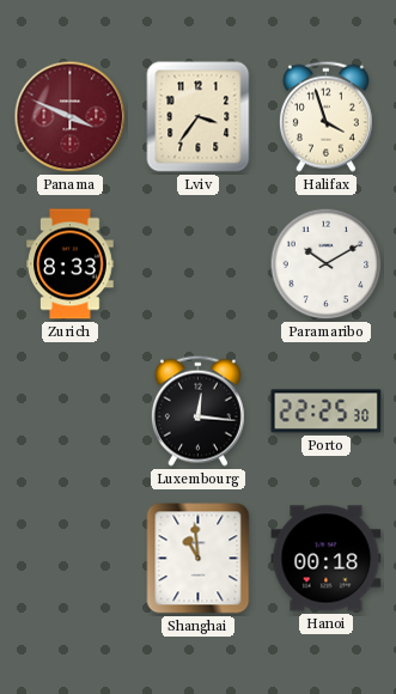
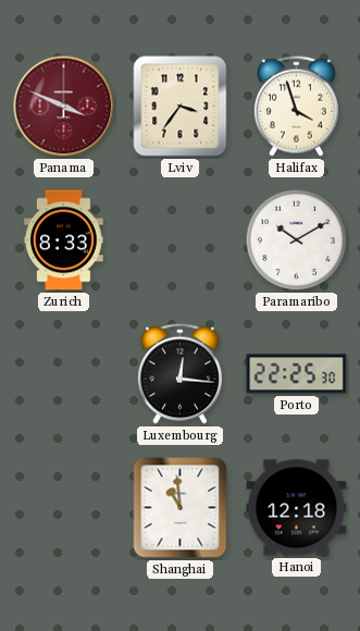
Hanoi: 00:18 -> 12:18 (297, 508)
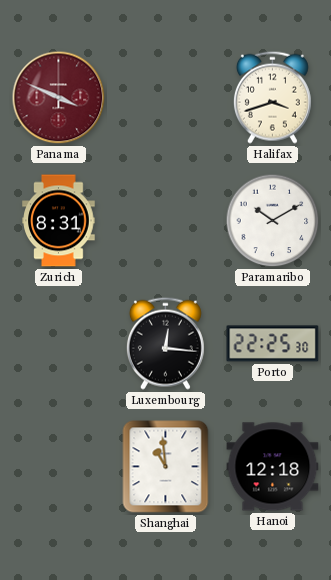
Lviv: 3:36 -> none (181, 107)
Halifax: 3:57 -> 3:42 (272, 97)
Zurich: 8:33 -> 8:31 (59, 221)
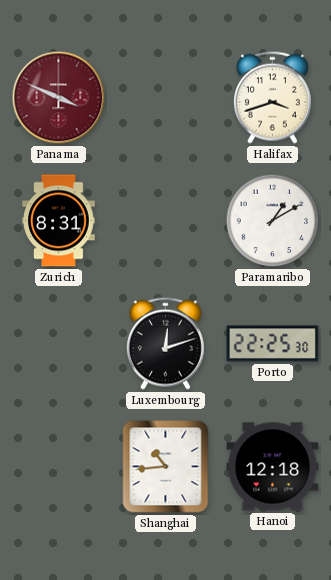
Paramaribo: 10:10 -> 1:10 (273, 221)
Luxembourg: 12:16 -> 12:12 (165, 343)
Shanghai: 10:59 -> 10:44 (166, 467)
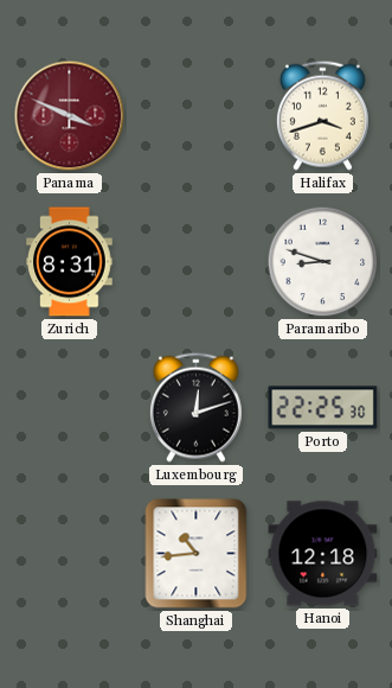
Paramaribo: 1:10 -> 8:48 (323, 262)
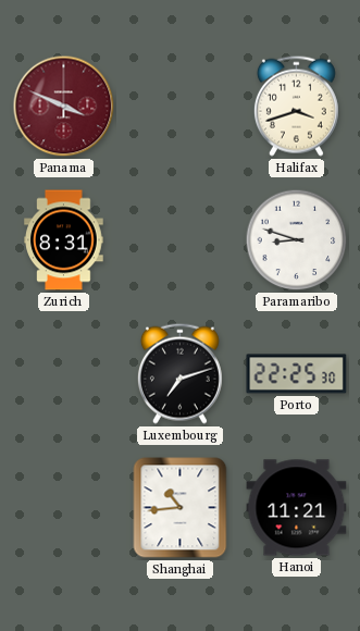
Luxembourg: 12:12 -> 7:12 (179, 373)
Hanoi: 12:18 -> 11:21 (297, 508)
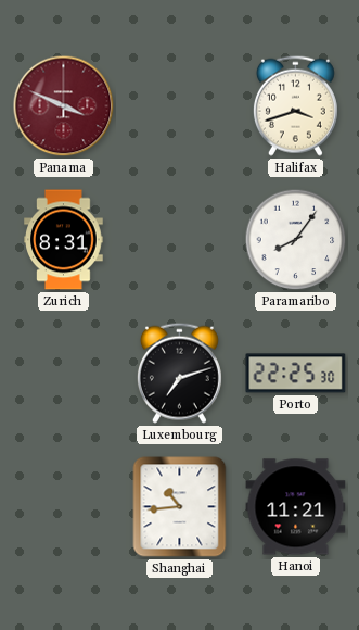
Paramaribo: 8:48 -> 8:06 (296, 240)
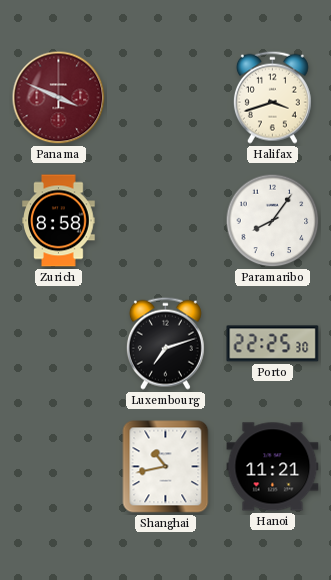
Zurich: 8:31 -> 8:58 (59, 221)
Shanghai: 10:44 -> 10:43 (166, 467)
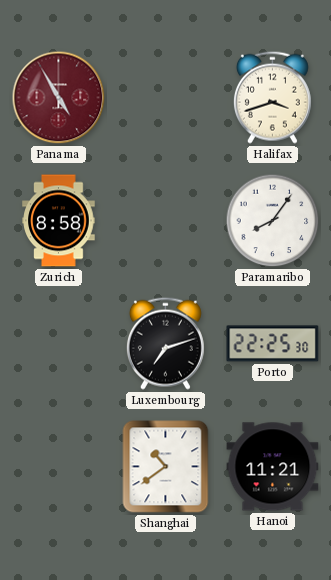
Panama: 3:49 -> 4:55 (59, 98)
Shanghai: 10:43 -> 10:39 (166, 467)
